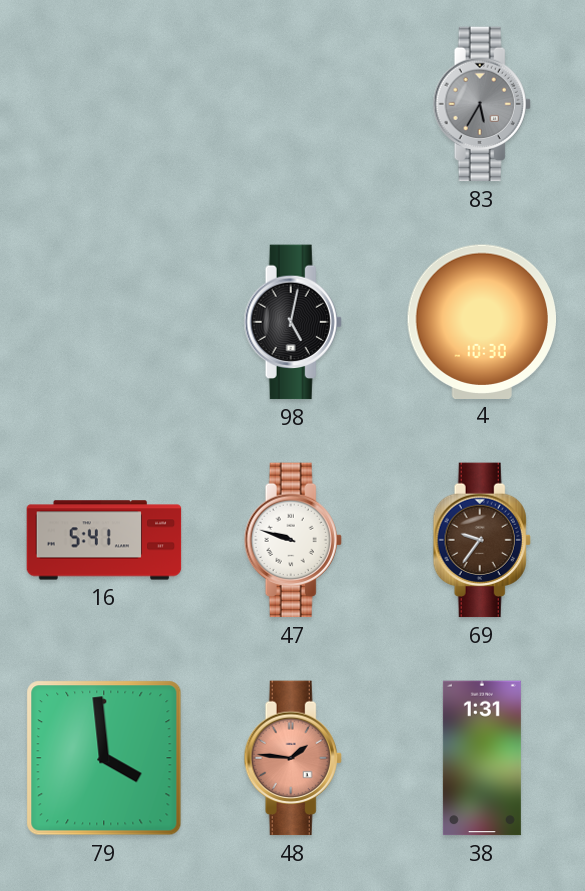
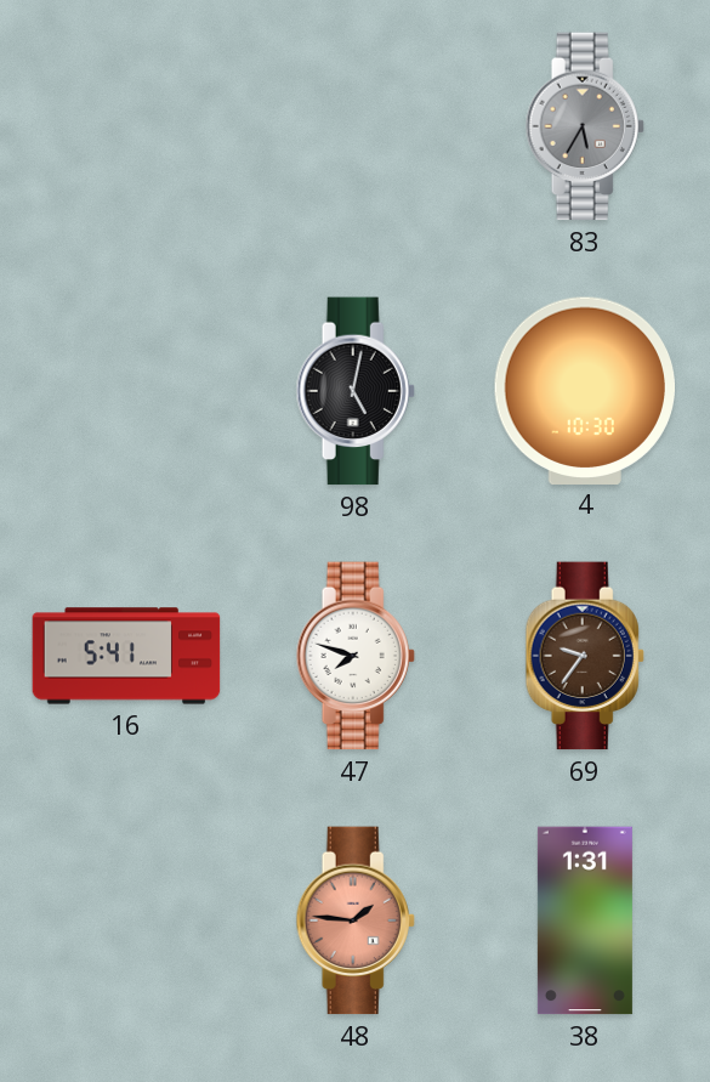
47: 9:48 -> 7:48 (356, 656)
79: 3:59 -> none (104, 758)
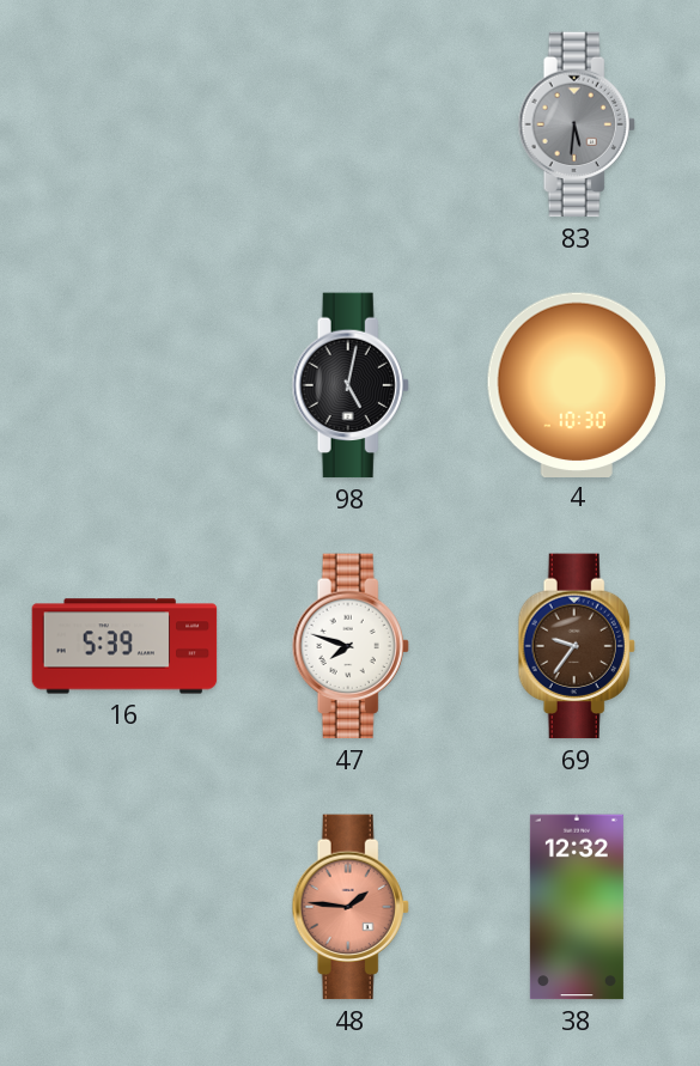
83: 5:35 -> 5:31 (577, 124)
16: 5:41 -> 5:39 (124, 646)
38: 1:31 -> 12:32 (577, 907)
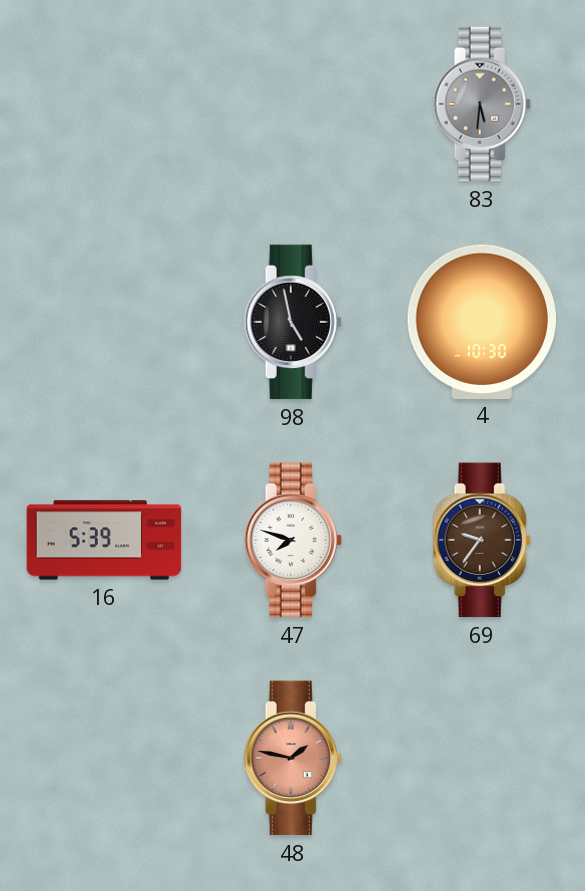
98: 5:02 -> 4:58 (293, 322)
48: 1:46 -> 1:47 (293, 758)
38: 12:32 -> none (577, 907)
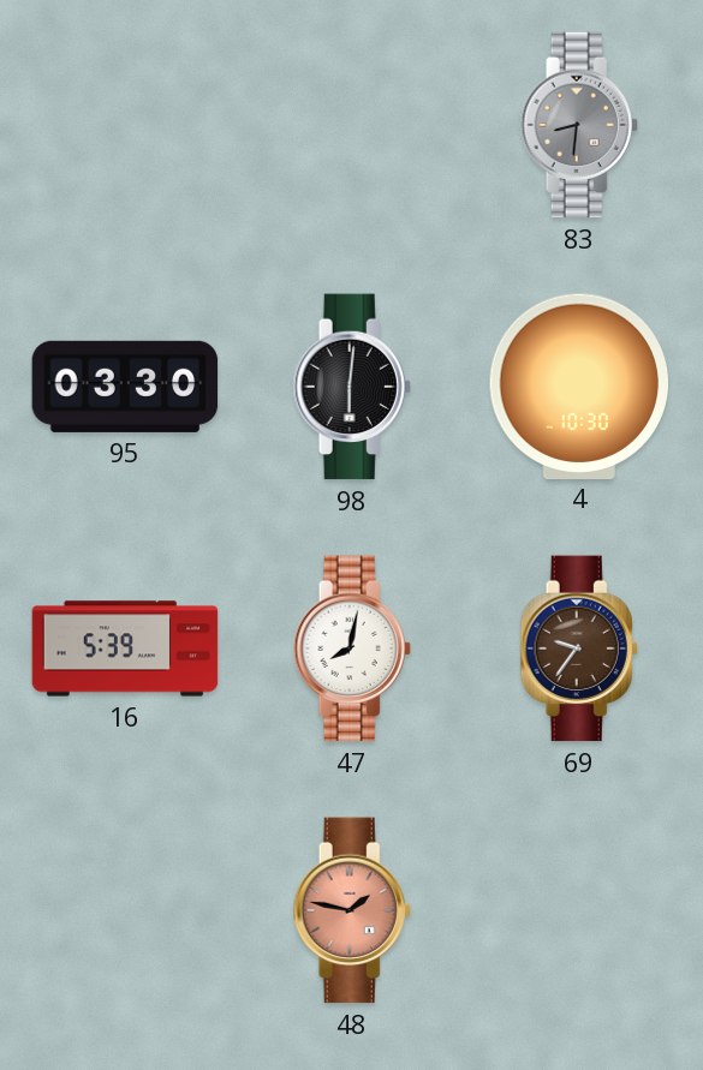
83: 5:31 -> 8:31 (579, 125)
95: none -> 03:30 (125, 387)
98: 4:58 -> 6:01 (352, 387)
47: 7:48 -> 8:02 (352, 648)
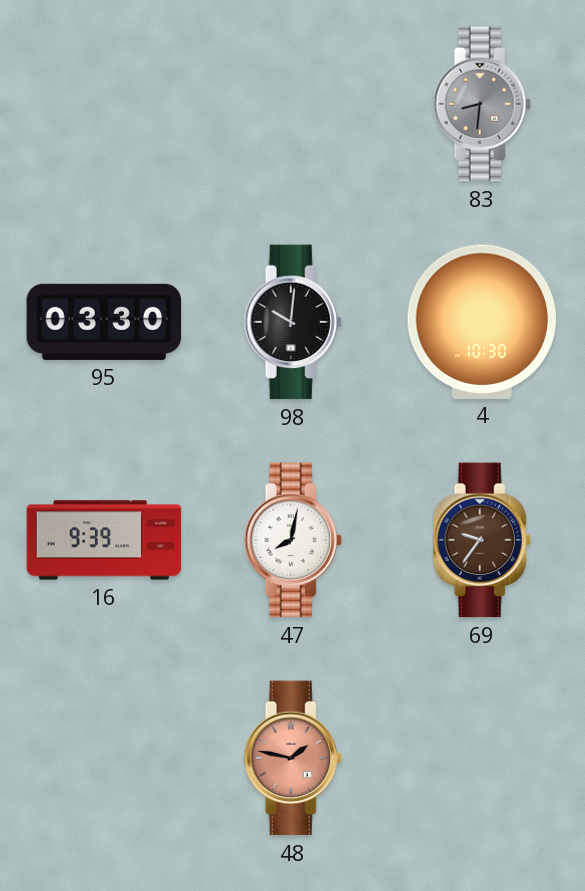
98: 6:01 -> 10:01 (293, 322)
16: 5:39 -> 9:39 (104, 540)
